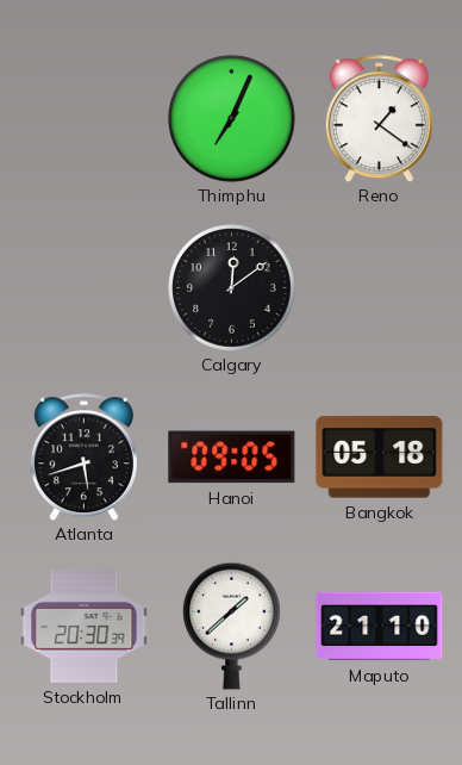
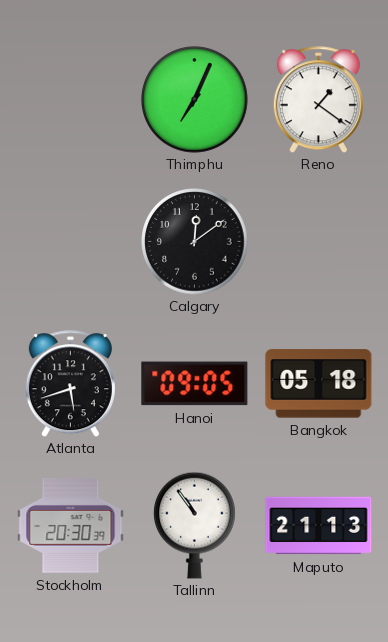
Tallinn: 1:38 -> 10:54 (195, 525)
Maputo: 21:10 -> 21:13 (319, 526)
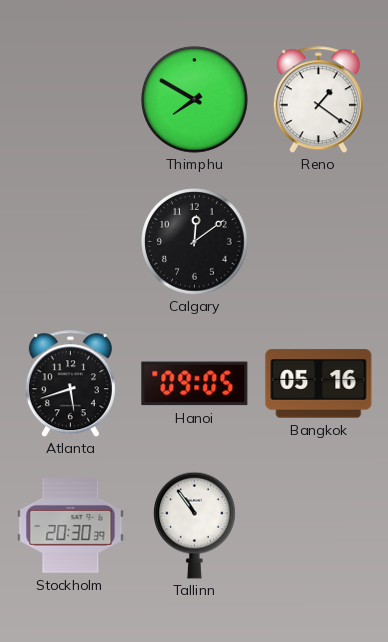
Thimphu: 7:04 -> 7:50 (195, 100)
Bangkok: 05:18 -> 05:16 (319, 384)
Maputo: 21:13 -> none (319, 526)
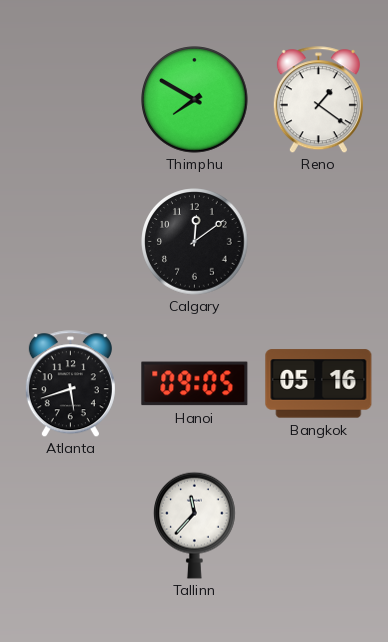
Stockholm: 20:30 -> none (71, 526)
Tallinn: 10:54 -> 11:37 (195, 525)
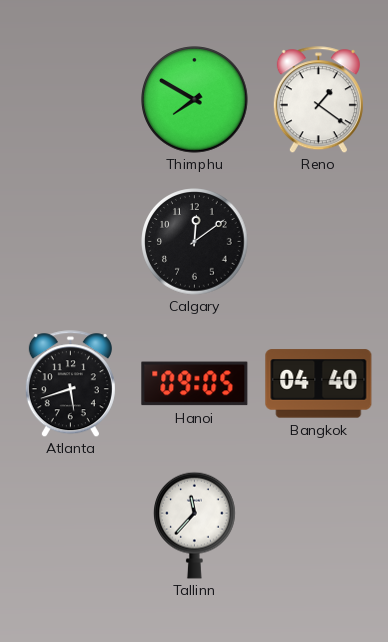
Bangkok: 05:16 -> 04:40 (319, 384)
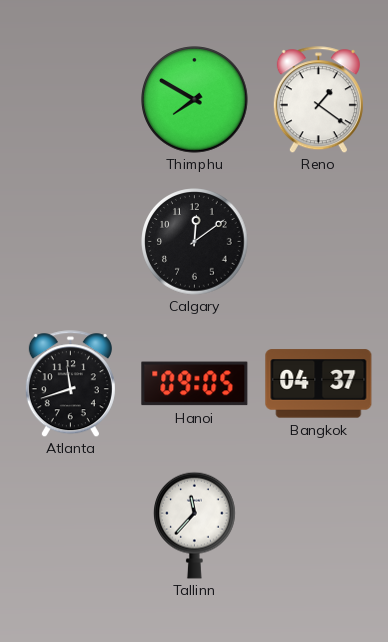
Atlanta: 5:42 -> 11:42 (70, 384)
Bangkok: 04:40 -> 04:37 (319, 384)
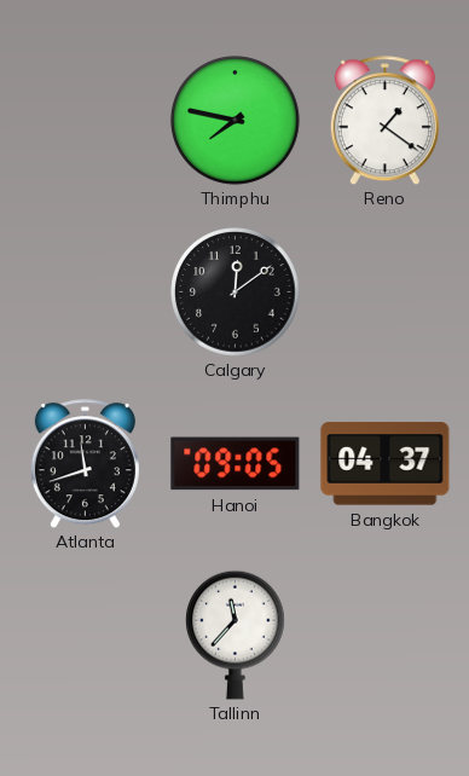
Thimphu: 7:50 -> 7:47 (236, 121)
